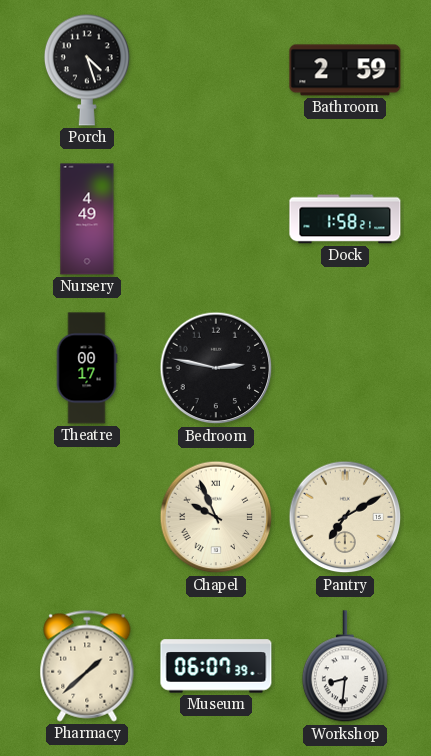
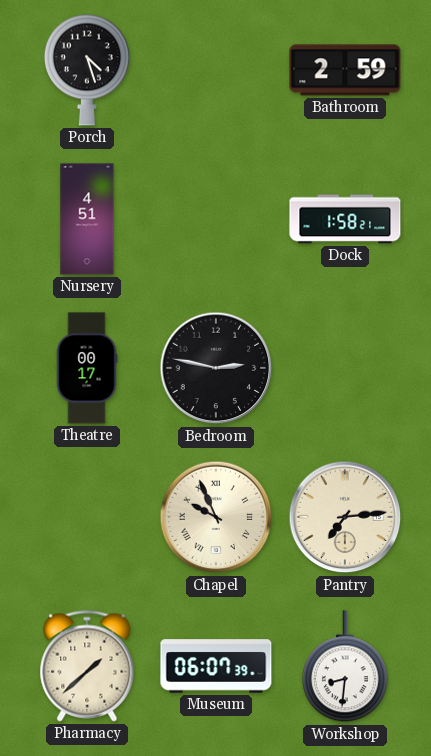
Nursery: 4:49 -> 4:51 (87, 219)
Pantry: 7:10 -> 7:14 (345, 517)
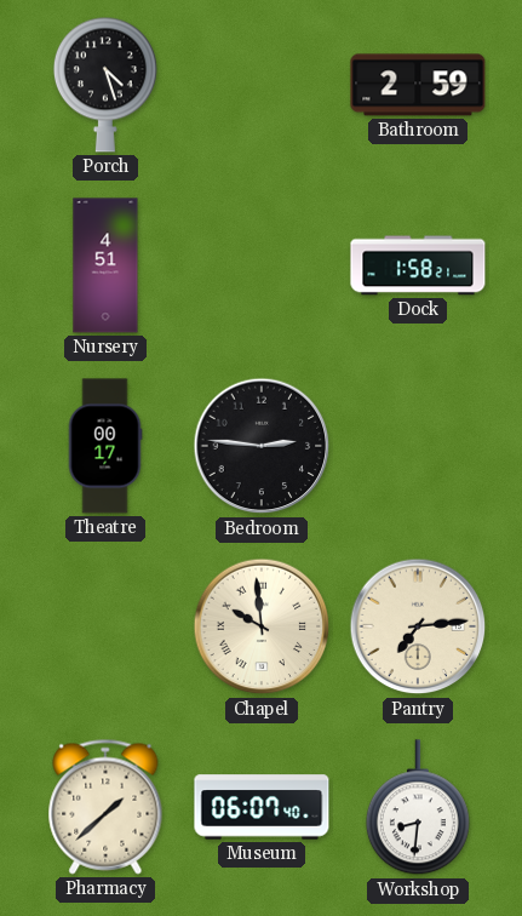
Bedroom: 2:47 -> 2:46 (262, 446)
Chapel: 9:56 -> 9:59 (262, 626)
Museum: 06:07:39 -> 06:07:40 (262, 807)
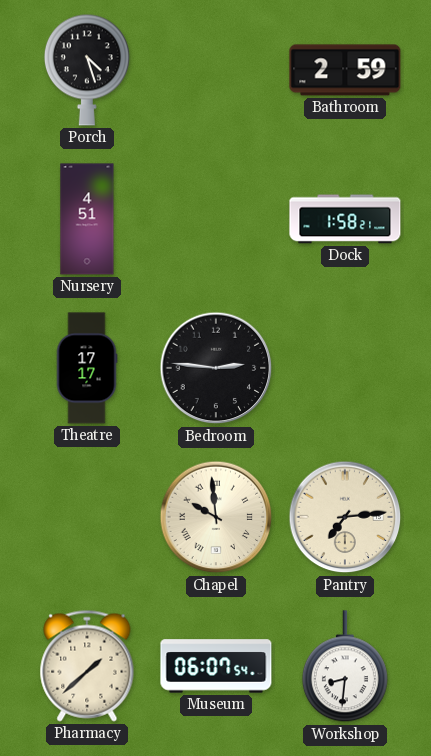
Theatre: 00:17 -> 17:17 (87, 368)
Museum: 06:07:40 -> 06:07:54 (216, 666)
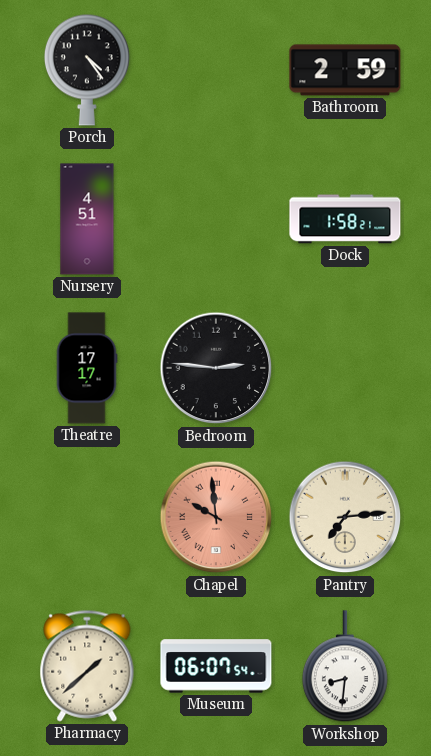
Porch: 4:27 -> 4:24 (87, 70)
Chapel dial: cream -> salmon (216, 517)
